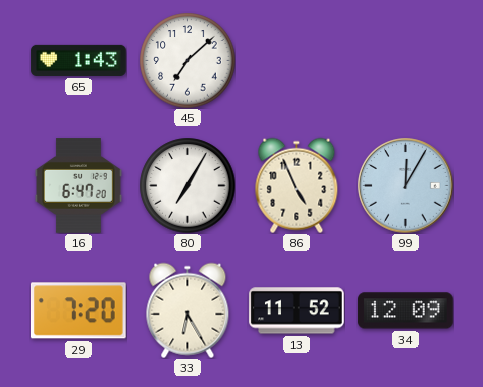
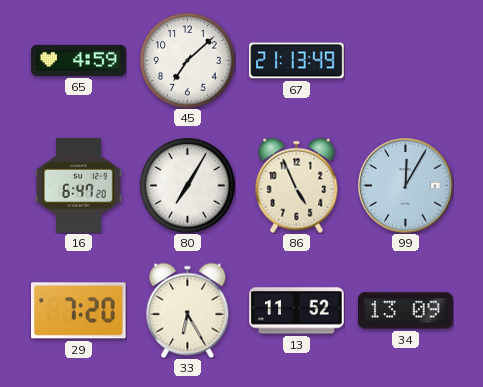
65: 1:43 -> 4:59 (79, 60)
67: none -> 21:13 (297, 61)
34: 12:09 -> 13:09 (406, 311)
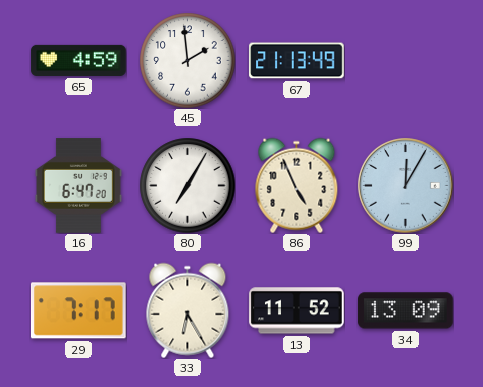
45: 7:08 -> 1:59 (187, 60)
29: 7:20 -> 7:17 (79, 311)
